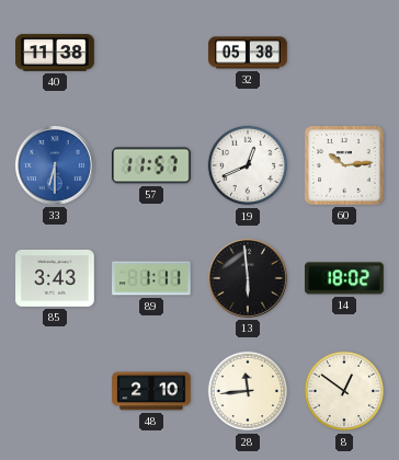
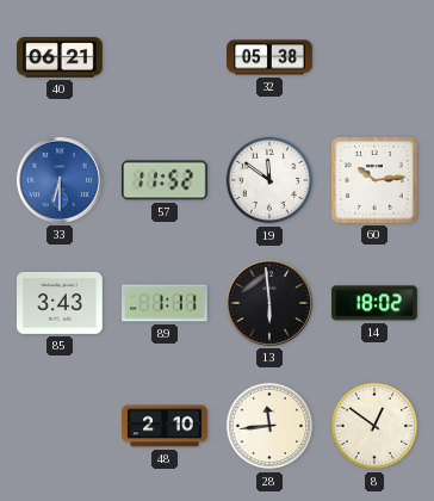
40: 11:38 -> 06:21 (60, 57)
57: 11:57 -> 11:52 (166, 180)
19: 12:41 -> 11:51 (269, 180)
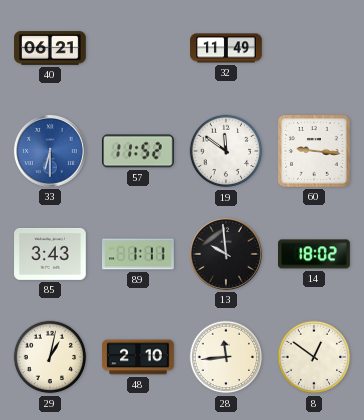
32: 05:38 -> 11:49 (226, 48)
60: 10:14 -> 9:16 (315, 152)
13: 5:59 -> 9:59 (226, 254)
29: none -> 1:02 (50, 357)
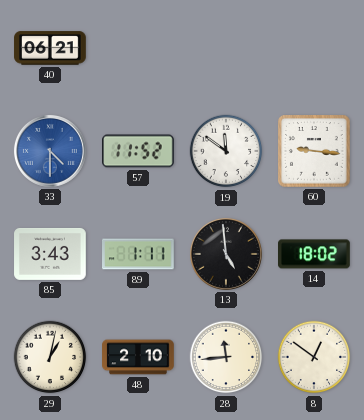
32: 11:49 -> none (226, 48)
33: 6:30 -> 4:30 (50, 151)
13: 9:59 -> 4:59 (226, 254)
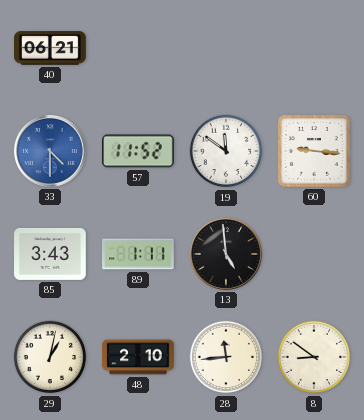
14: 18:02 -> none (315, 254)
8: 12:51 -> 8:51 (314, 357)
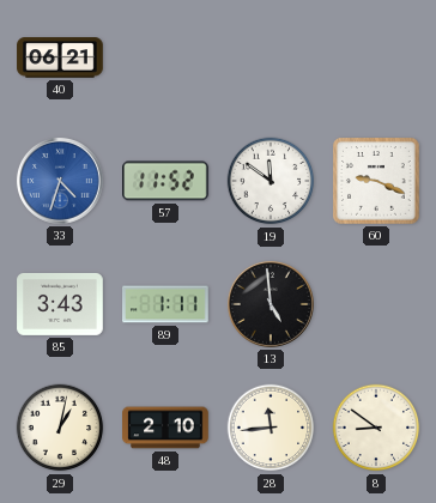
33: 4:30 -> 4:33 (60, 181)
60: 9:16 -> 9:19 (377, 182)
